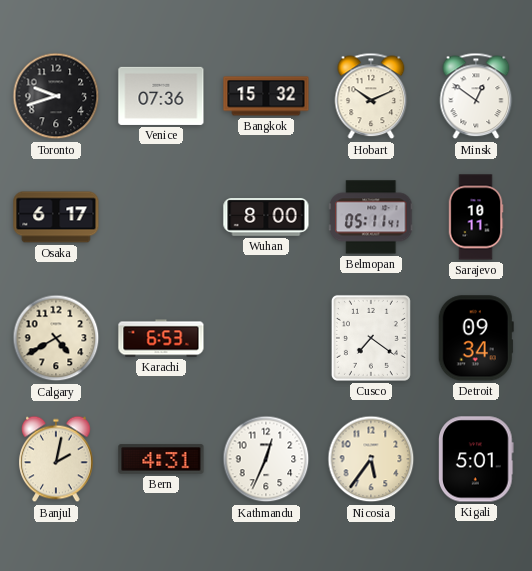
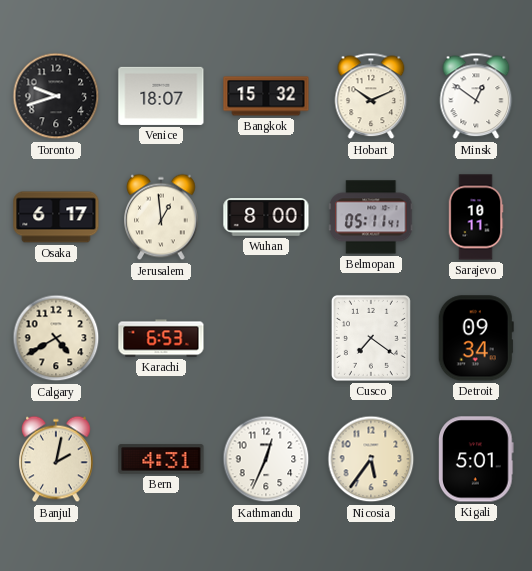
Venice: 07:36 -> 18:07 (161, 96)
Jerusalem: none -> 12:59 (161, 217)
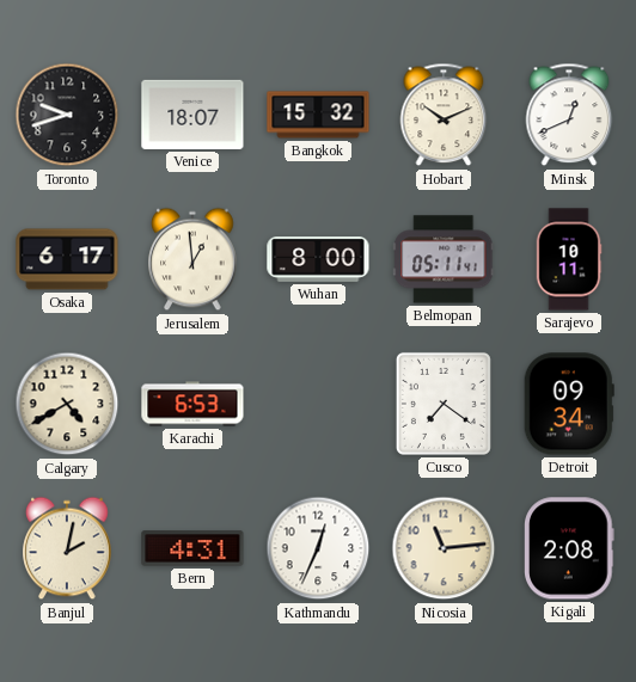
Minsk: 12:51 -> 12:41 (569, 115)
Nicosia: 5:36 -> 11:14 (444, 548)
Kigali: 5:01 -> 2:08 (569, 548)
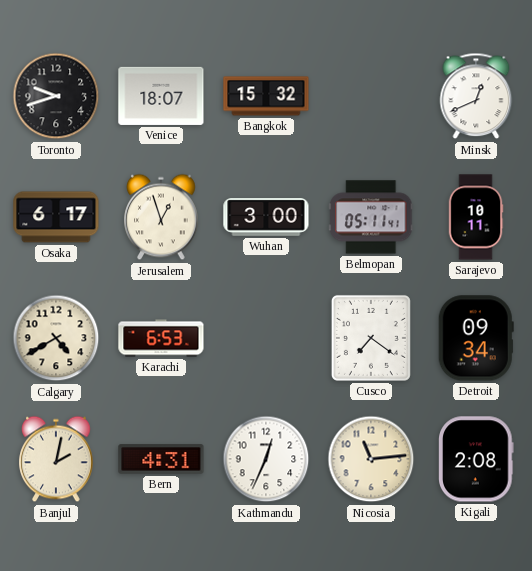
Hobart: 10:11 -> none (444, 115)
Jerusalem: 12:59 -> 12:57 (161, 217)
Wuhan: 8:00 -> 3:00 (266, 218)
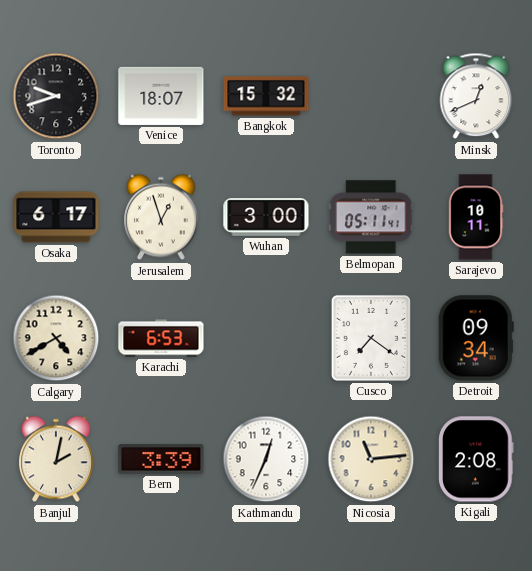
Bern: 4:31 -> 3:39 (161, 459)
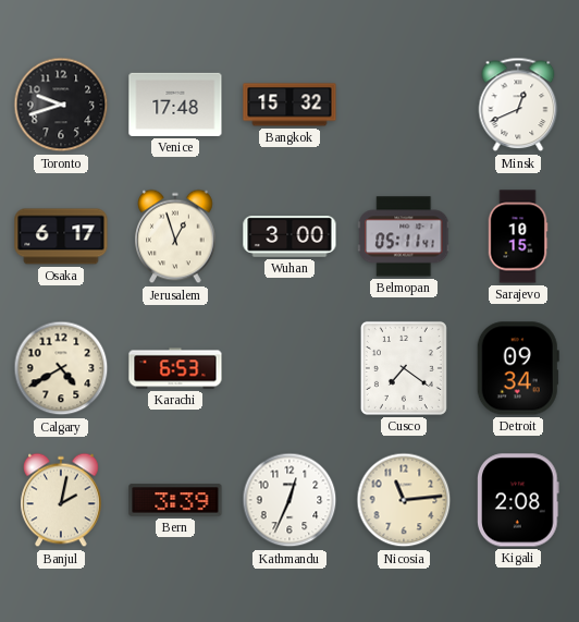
Venice: 18:07 -> 17:48 (175, 105)
Sarajevo: 10:11 -> 10:15 (518, 236)
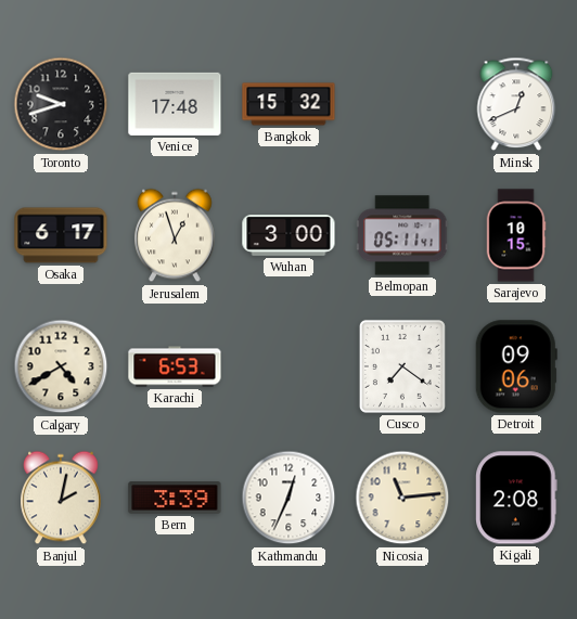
Detroit: 09:34 -> 09:06 (516, 366)
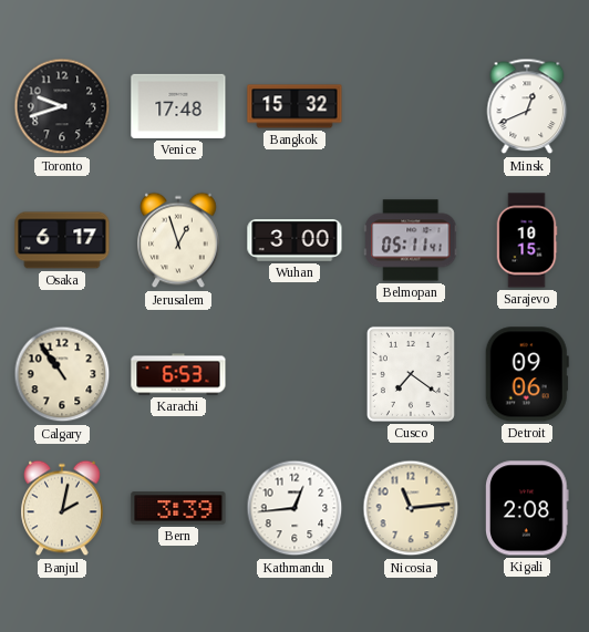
Calgary: 4:40 -> 10:54 (62, 374)
Kathmandu: 12:34 -> 12:44 (294, 508)
